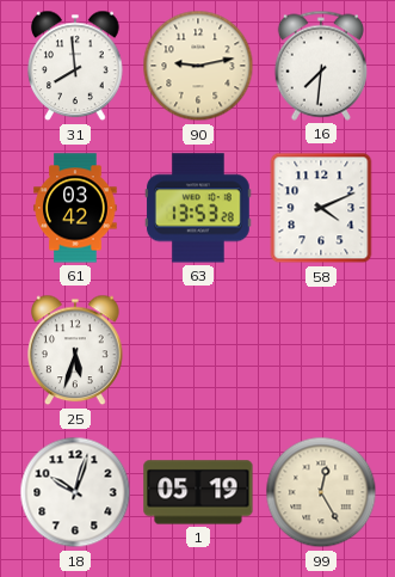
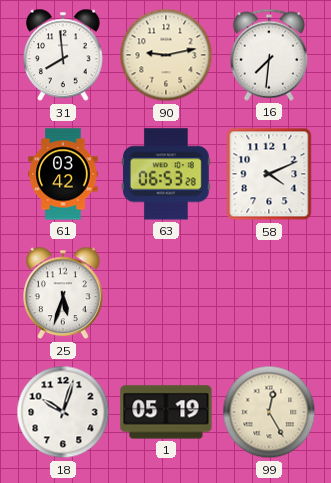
63: 13:53 -> 06:53 (166, 174)
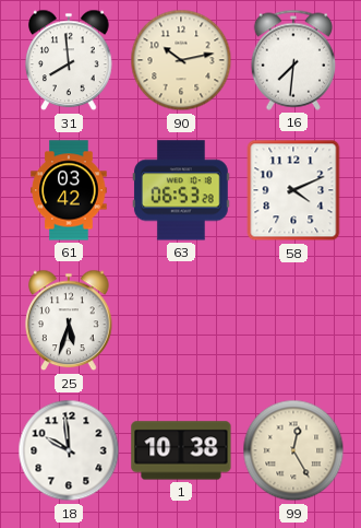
90: 9:13 -> 10:13 (181, 60)
18: 10:03 -> 9:59 (69, 450)
1: 05:19 -> 10:38 (181, 450)
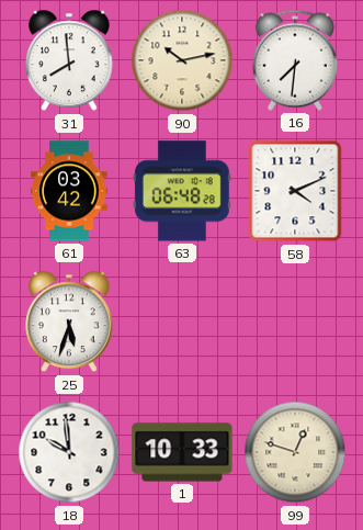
63: 06:53 -> 06:48 (182, 191)
1: 10:38 -> 10:33 (182, 452)
99: 12:25 -> 12:48 (295, 452)
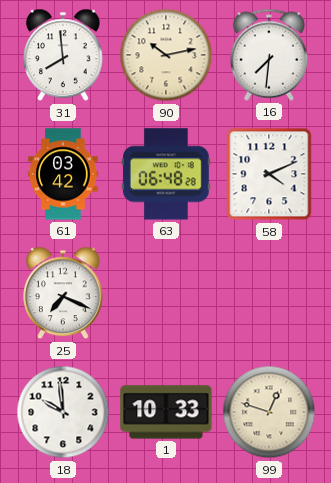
25: 5:33 -> 7:19 (63, 293)
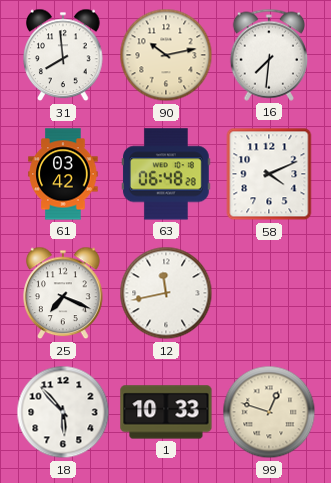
12: none -> 11:43 (166, 293)
18: 9:59 -> 5:53 (63, 412)
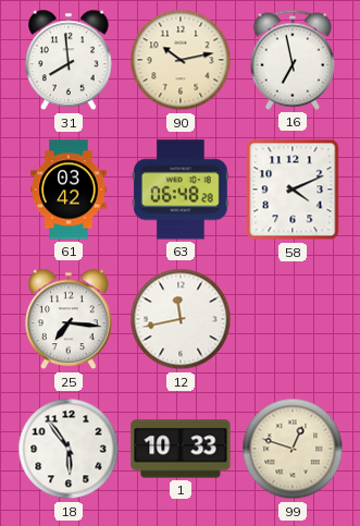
16: 7:31 -> 6:58 (291, 60)
25: 7:19 -> 7:16 (69, 319)
18: 5:53 -> 5:54 (69, 449)
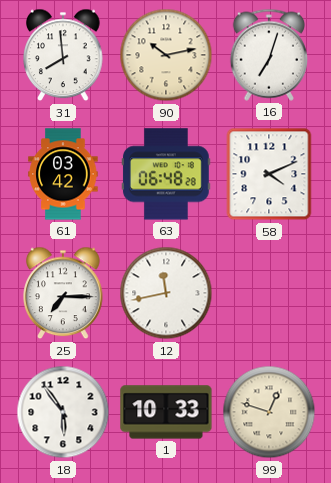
16: 6:58 -> 7:03 (268, 55)
25: 7:16 -> 7:15 (63, 293)
